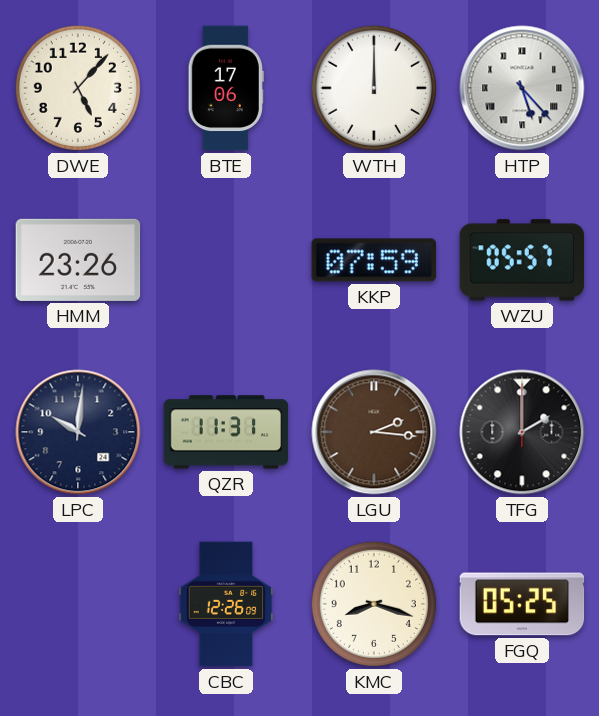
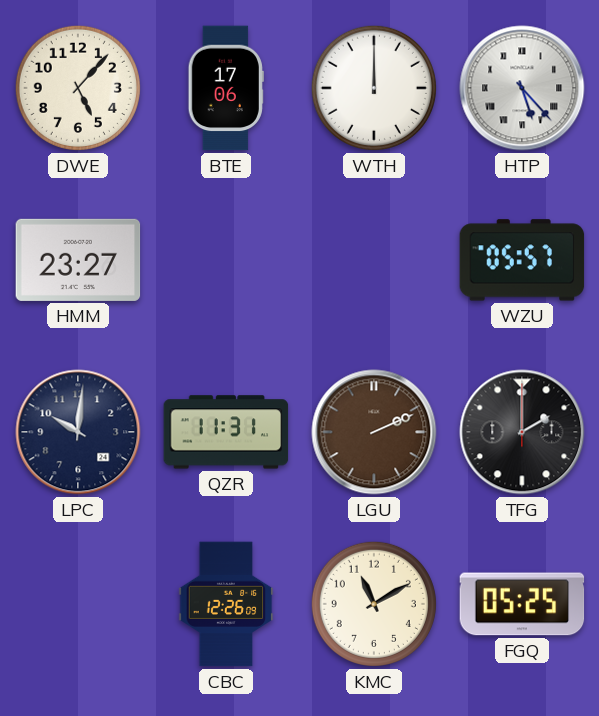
HMM: 23:26 -> 23:27 (78, 260)
KKP: 07:59 -> none (374, 260)
LGU: 2:16 -> 2:11 (374, 432)
KMC: 8:18 -> 11:10 (374, 604)
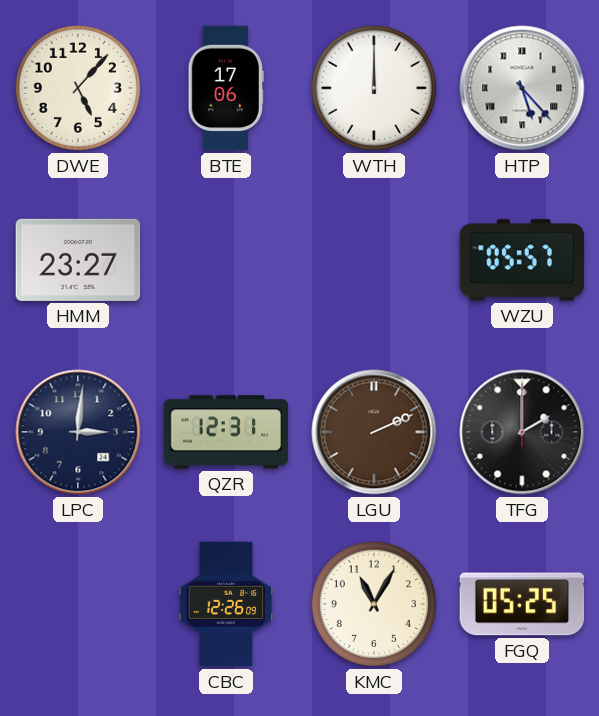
LPC: 10:01 -> 3:01 (78, 432)
QZR: 11:31 -> 12:31 (226, 432)
KMC: 11:10 -> 11:05 (374, 604)
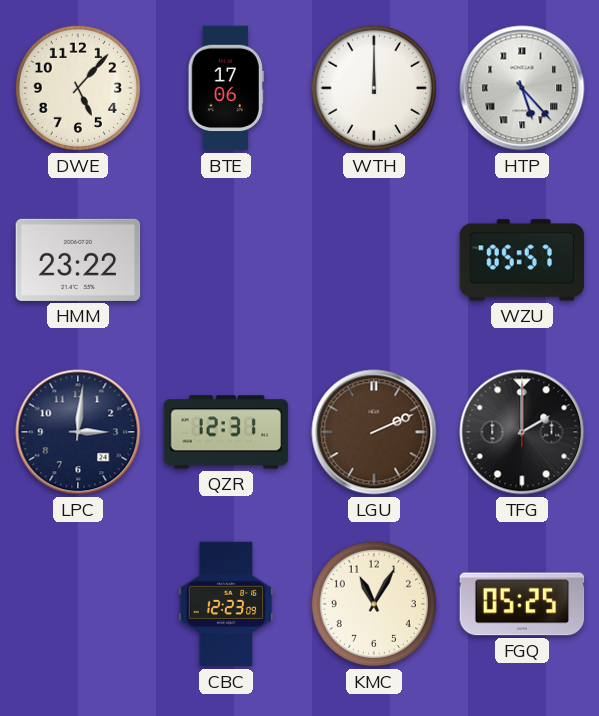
HMM: 23:27 -> 23:22 (78, 260)
CBC: 12:26 -> 12:23 (226, 604)
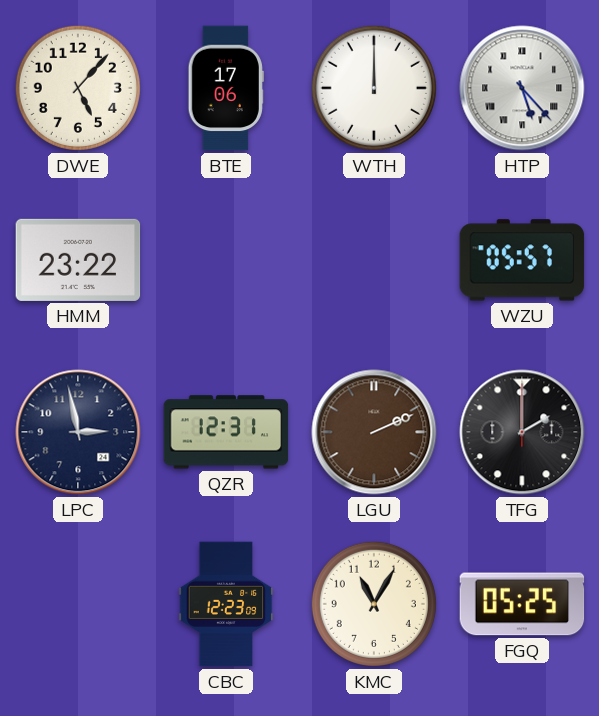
LPC: 3:01 -> 2:58 (78, 432)
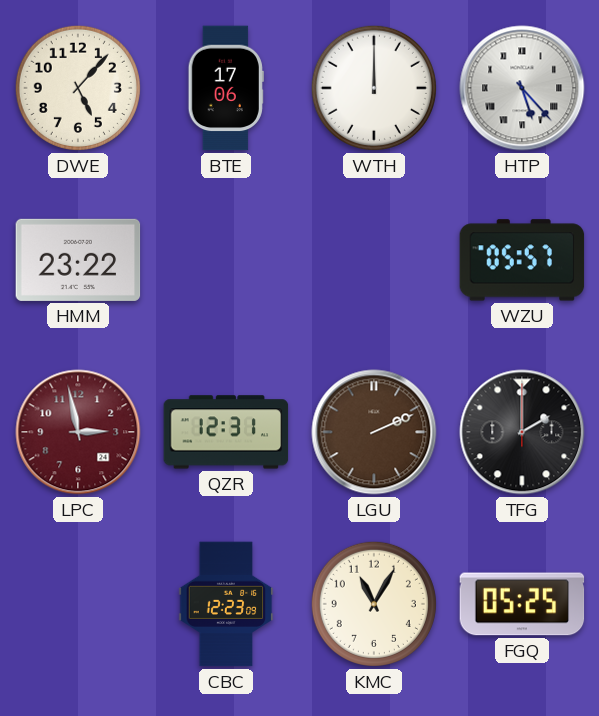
LPC dial: navy -> burgundy (78, 432)
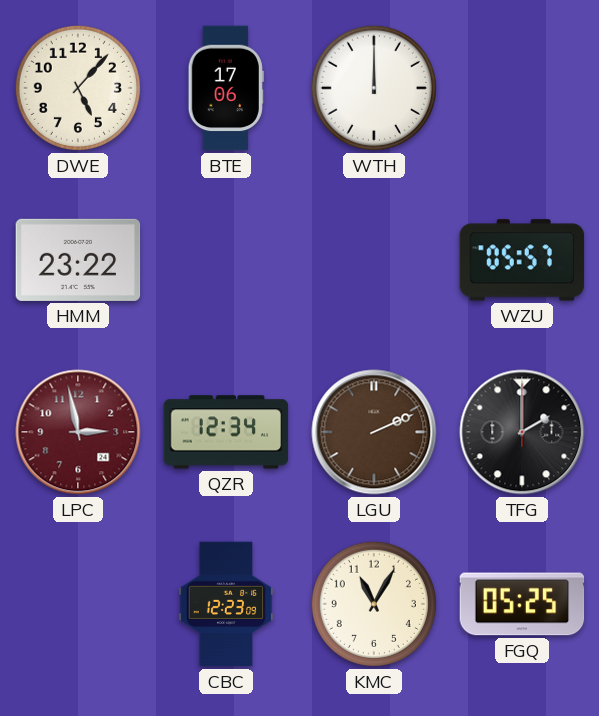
HTP: 5:23 -> none (522, 88)
QZR: 12:31 -> 12:34 (226, 432)
